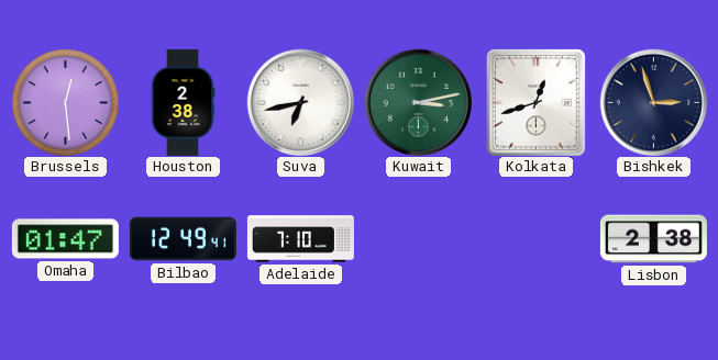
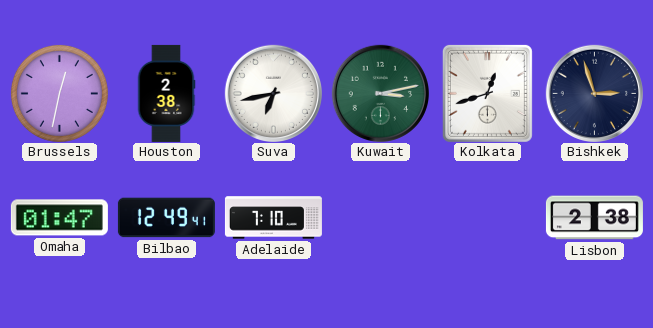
Brussels: 12:29 -> 12:32 (59, 93)
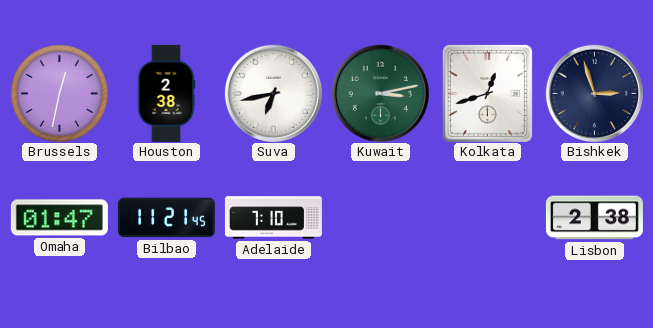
Bilbao: 12:49 -> 11:21 (166, 218)
